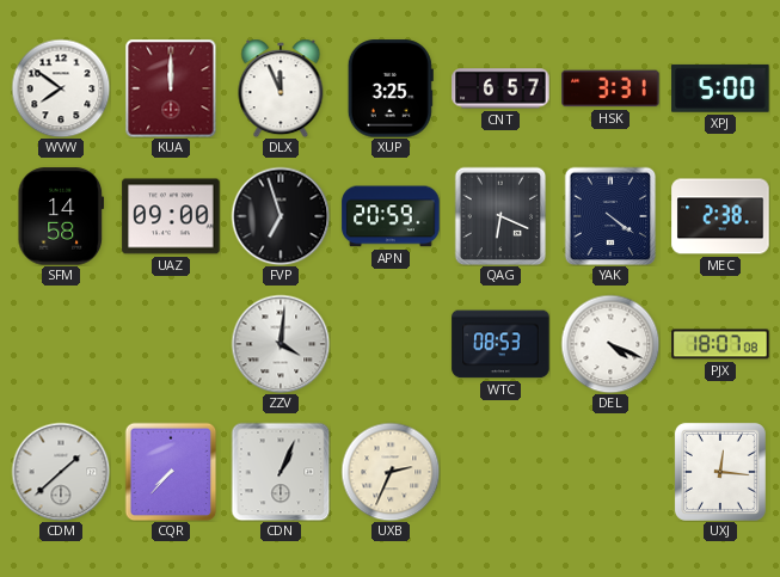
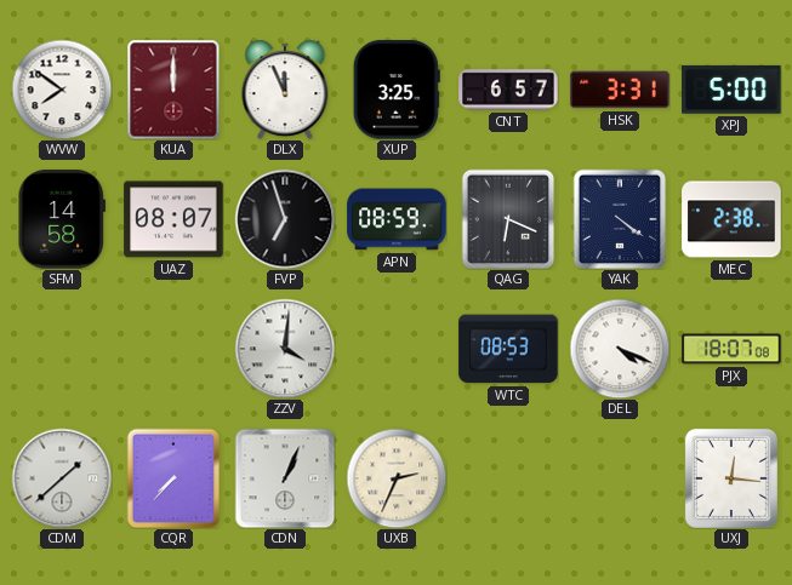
UAZ: 09:00 -> 08:07 (173, 219)
APN: 20:59 -> 08:59 (397, 219)
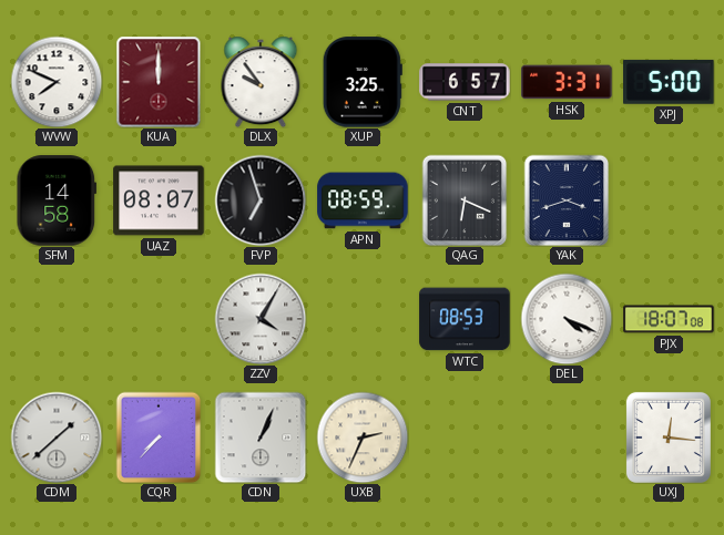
WVW: 7:51 -> 7:49 (57, 82)
DLX: 11:56 -> 9:54 (261, 82)
YAK: 4:21 -> 3:42 (567, 200)
MEC: 2:38 -> none (731, 219)
ZZV: 4:01 -> 4:05 (261, 319)
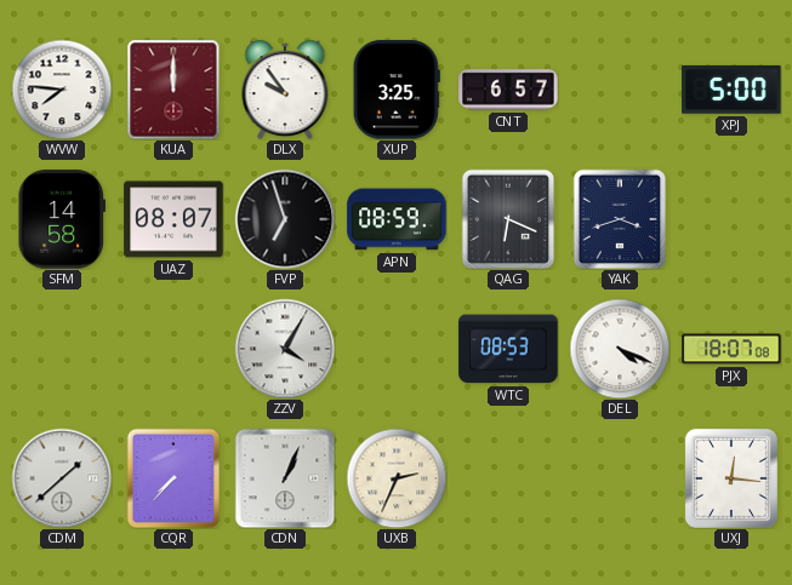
WVW: 7:49 -> 7:46 (62, 90)
HSK: 3:31 -> none (567, 82)
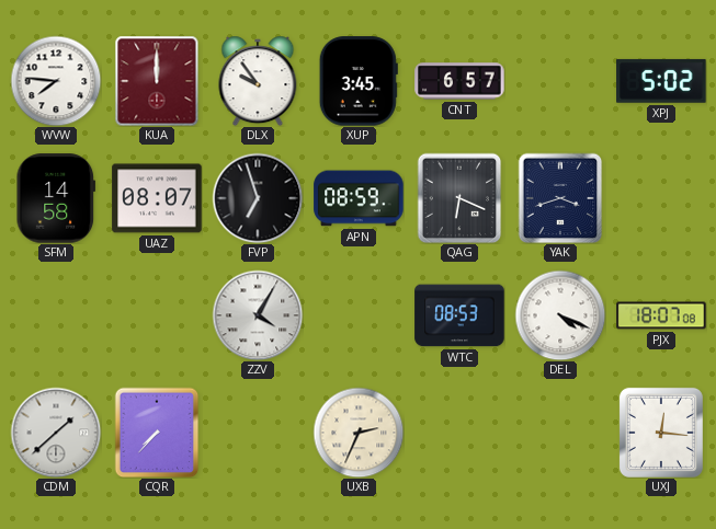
XUP: 3:25 -> 3:45 (359, 81)
XPJ: 5:00 -> 5:02 (661, 81)
CDN: 1:04 -> none (285, 478)
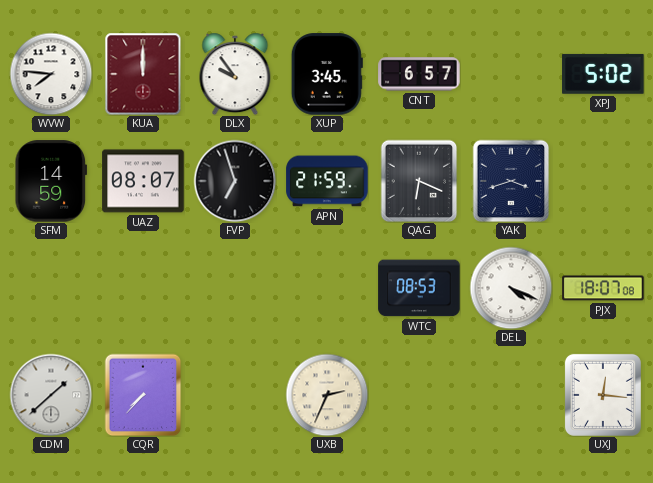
SFM: 14:58 -> 14:59 (51, 181)
APN: 08:59 -> 21:59 (327, 181)
ZZV: 4:05 -> none (258, 315)
